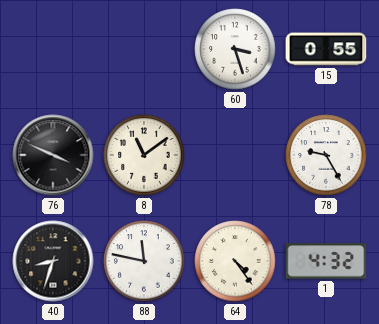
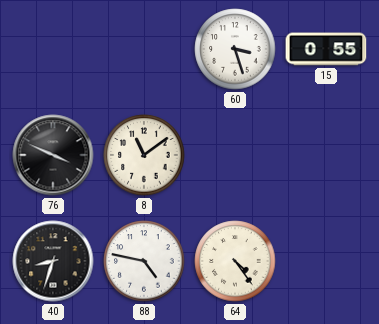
78: 9:25 -> none (326, 155)
88: 11:47 -> 4:47 (144, 261)
1: 4:32 -> none (326, 261)
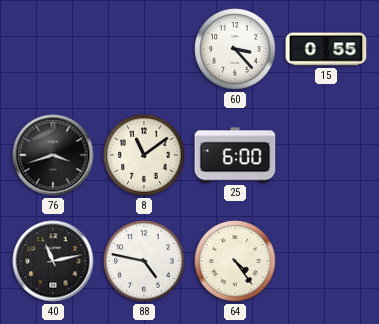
60: 3:27 -> 3:23 (235, 49)
76: 3:49 -> 3:42 (53, 155)
25: none -> 6:00 (235, 155)
40: 8:33 -> 11:13 (53, 261)
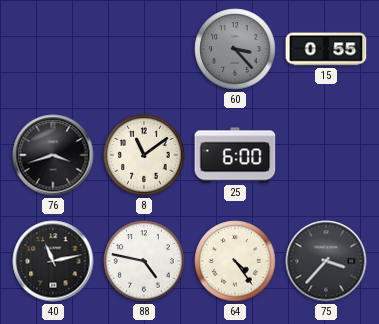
60 dial: white -> grey (235, 49)
75: none -> 3:37 (326, 261)
